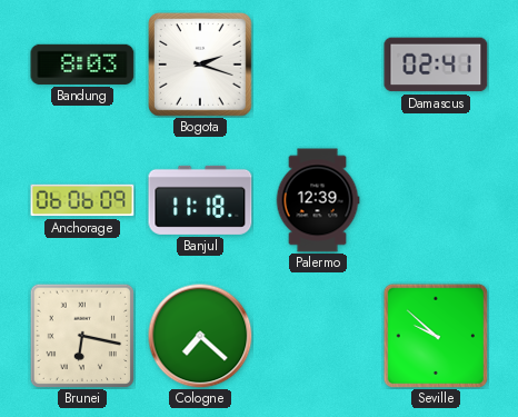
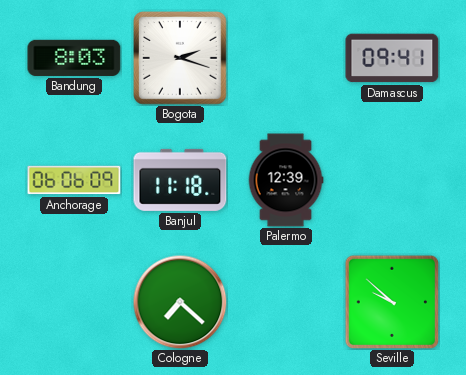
Damascus: 02:41 -> 09:41 (392, 58)
Brunei: 6:17 -> none (81, 335)
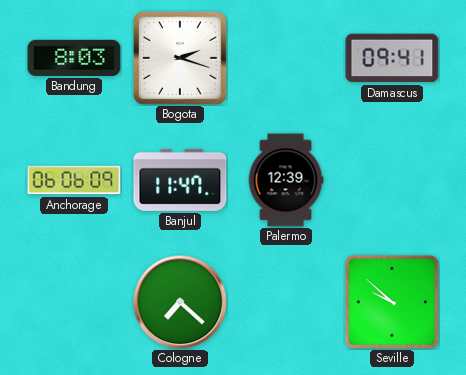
Banjul: 11:18 -> 11:47 (180, 180)
